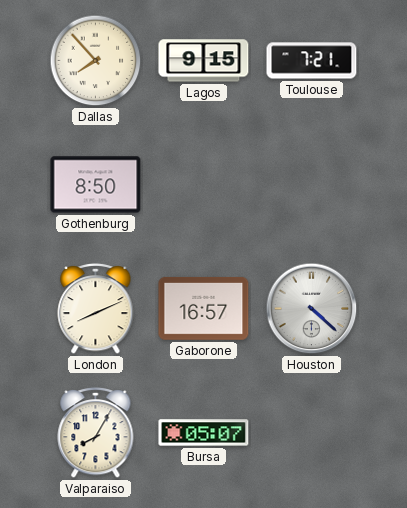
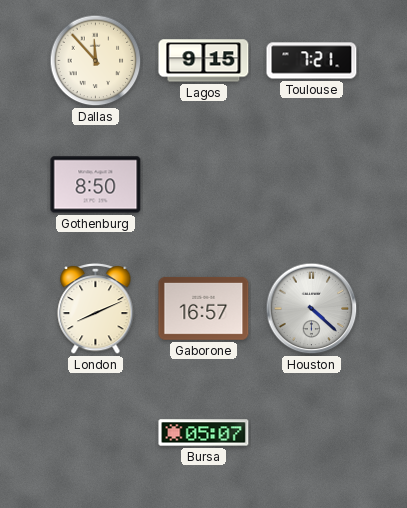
Dallas: 7:53 -> 11:53 (96, 61)
Valparaiso: 8:05 -> none (96, 432)
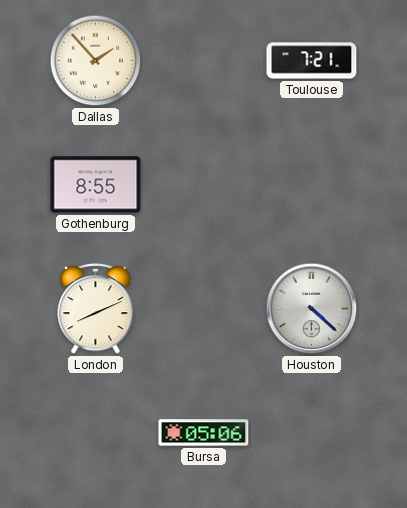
Dallas: 11:53 -> 1:53 (96, 61)
Lagos: 9:15 -> none (204, 61)
Gothenburg: 8:50 -> 8:55 (96, 185)
Gaborone: 16:57 -> none (204, 308)
Bursa: 05:07 -> 05:06 (204, 433)
